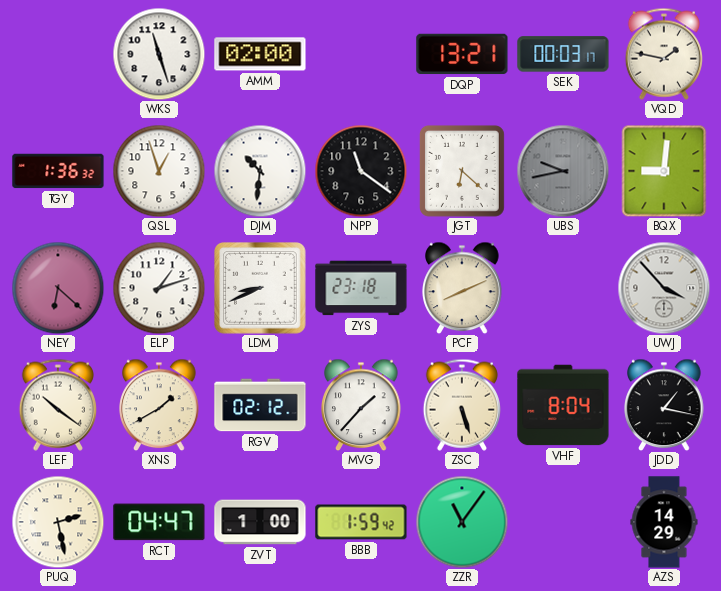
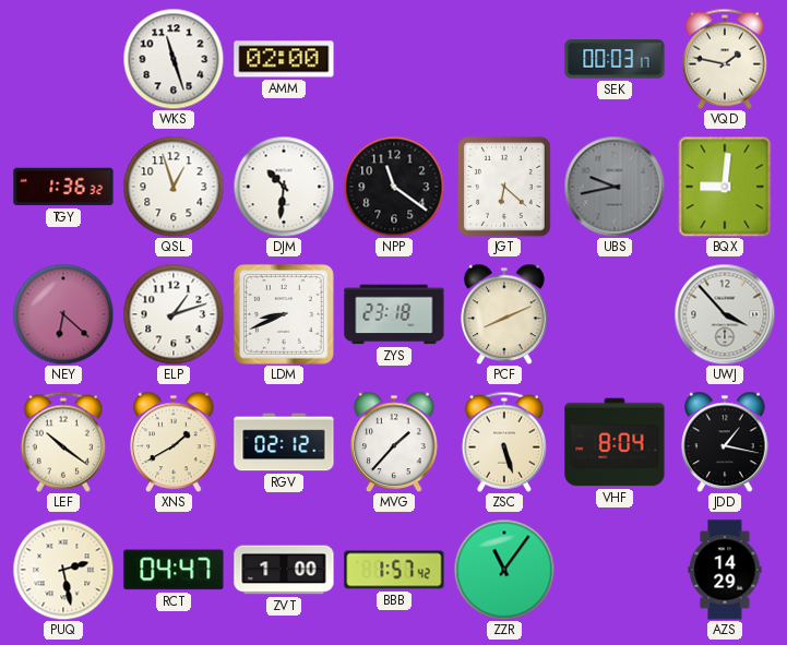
DQP: 13:21 -> none (462, 54)
BBB: 1:59 -> 1:57 (394, 570)
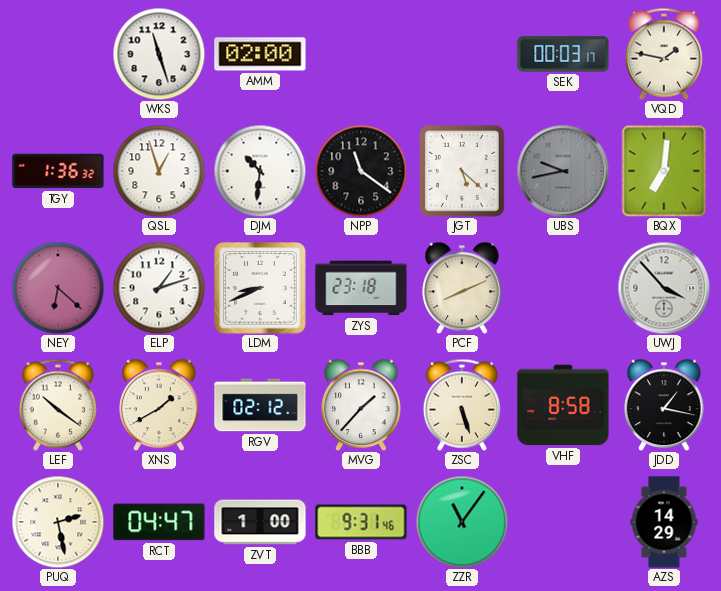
JGT: 6:22 -> 5:22 (462, 171)
BQX: 9:01 -> 7:01 (664, 171)
VHF: 8:04 -> 8:58 (563, 405)
BBB: 1:57 -> 9:31 (361, 522)
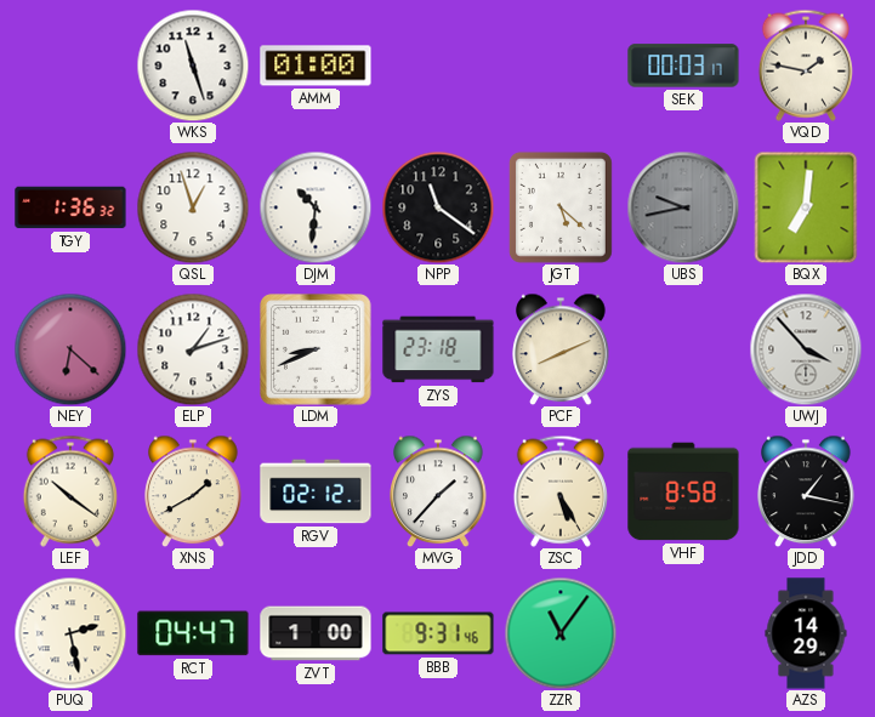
AMM: 02:00 -> 01:00 (316, 66)
ZSC: 5:27 -> 5:25 (561, 491)
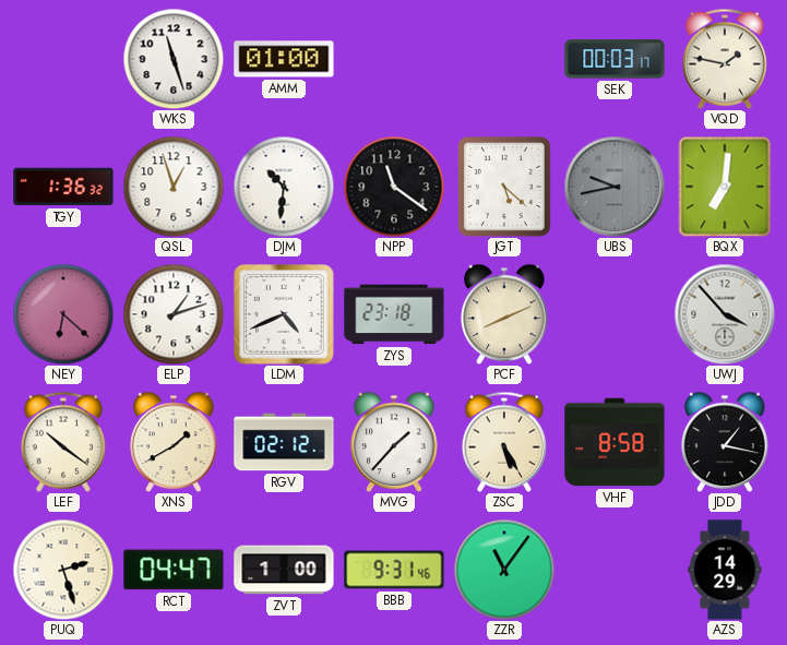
LDM: 8:41 -> 4:41 (284, 314)
PUQ: 2:28 -> 2:27 (63, 570)
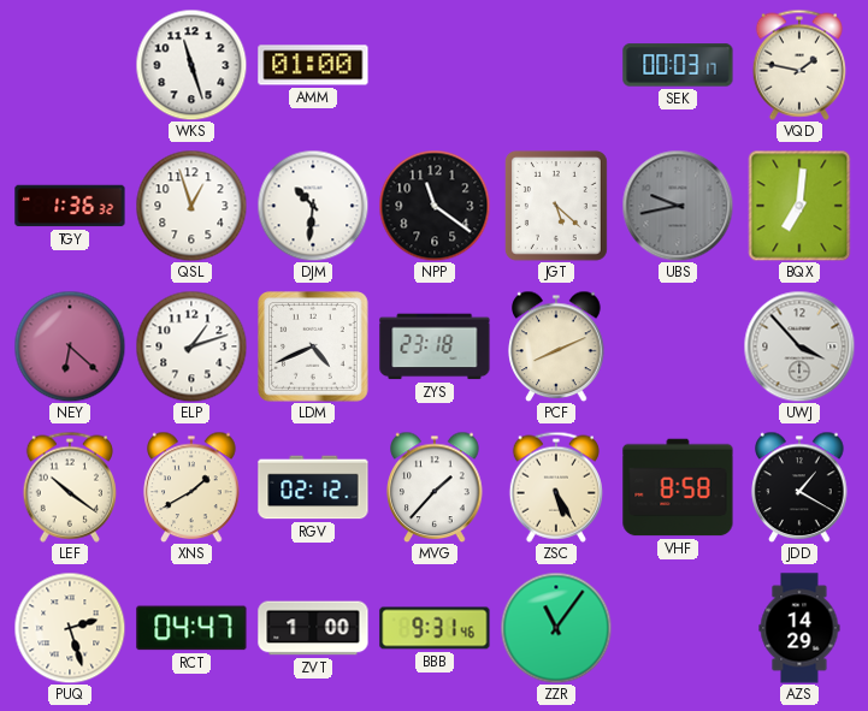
JDD: 1:17 -> 1:20 (799, 487)
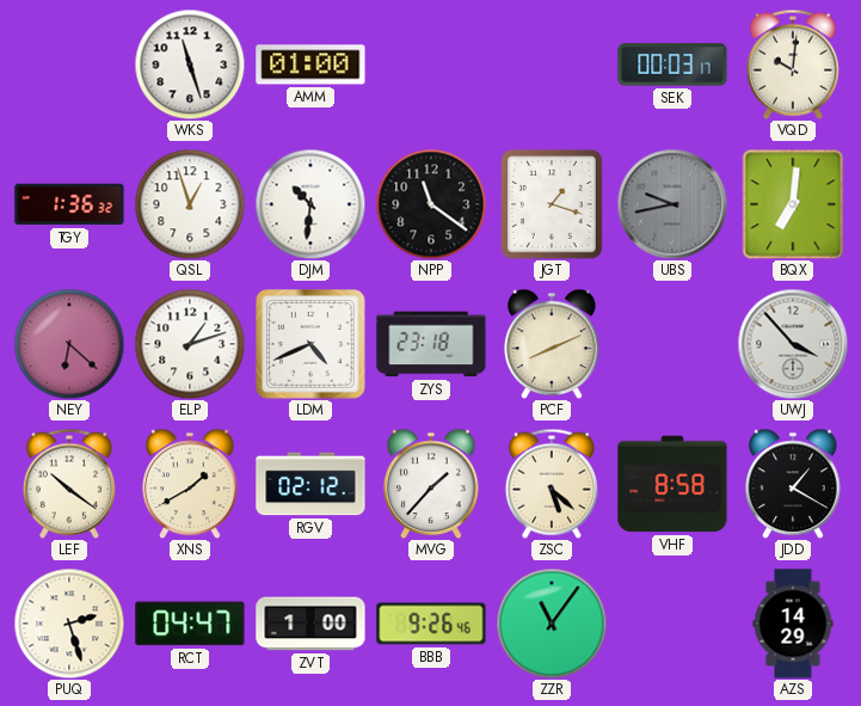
VQD: 1:47 -> 10:01 (793, 65)
JGT: 5:22 -> 1:18 (552, 204)
ZSC: 5:25 -> 5:22 (552, 484)
BBB: 9:31 -> 9:26 (431, 624)
